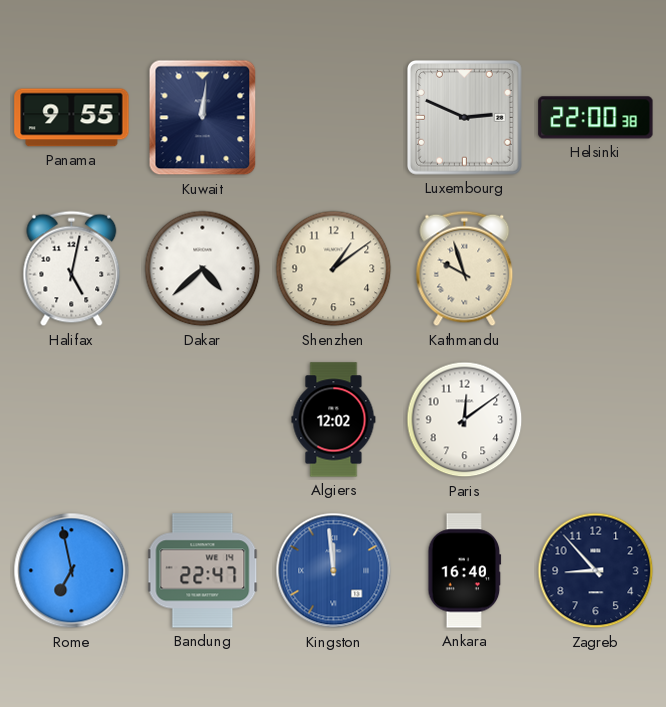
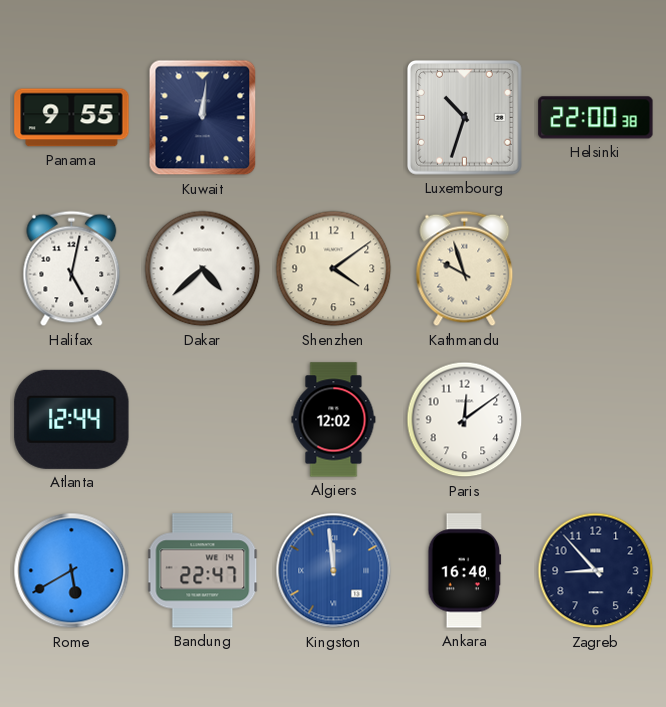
Luxembourg: 2:49 -> 10:33 (465, 118)
Shenzhen: 1:09 -> 4:09 (334, 269)
Atlanta: none -> 12:44 (72, 419)
Rome: 6:58 -> 5:40 (72, 571)
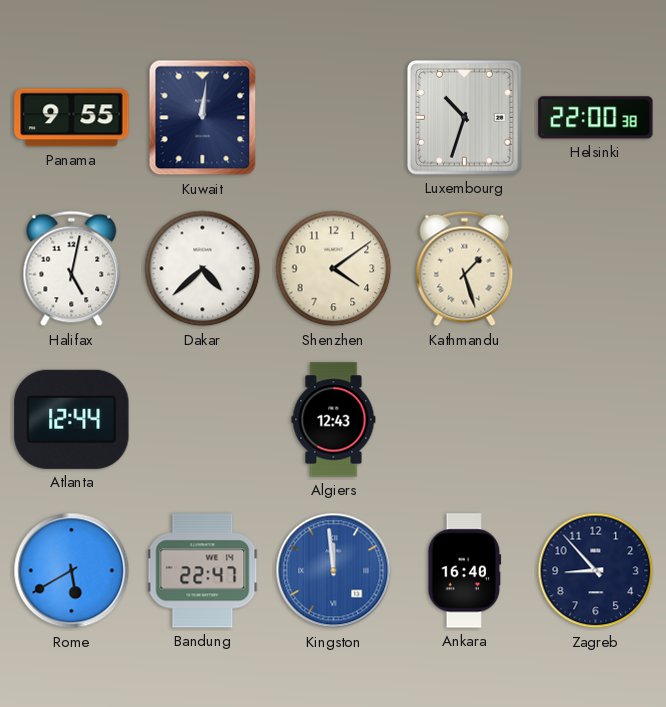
Kathmandu: 9:57 -> 1:27 (465, 269)
Algiers: 12:02 -> 12:43 (334, 420)
Paris: 12:09 -> none (465, 420)
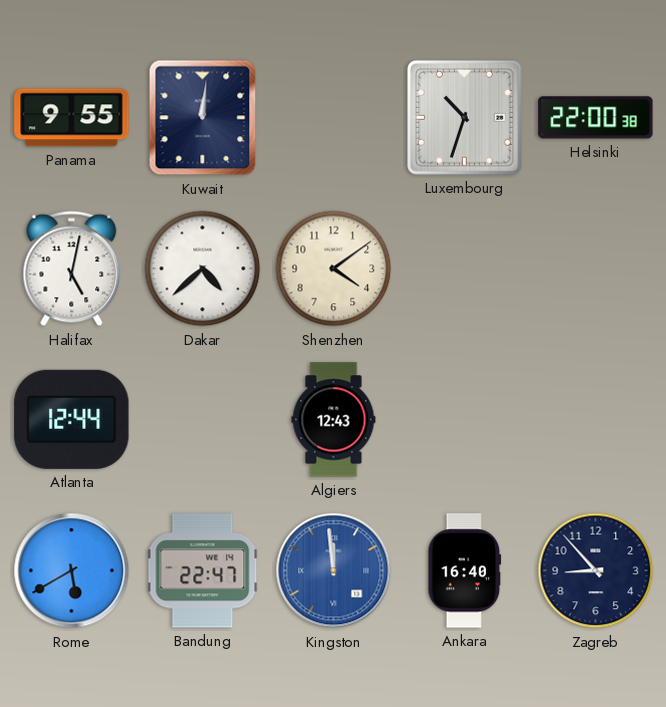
Kathmandu: 1:27 -> none (465, 269)
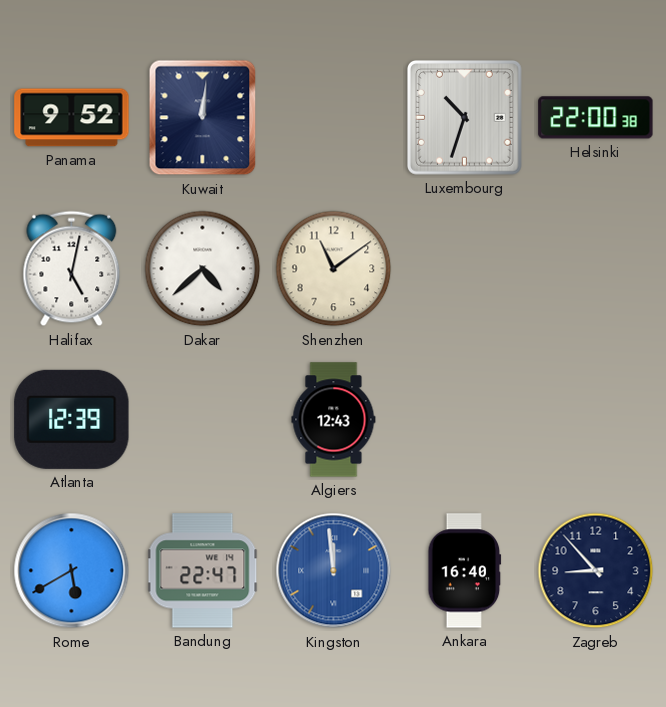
Panama: 9:55 -> 9:52 (72, 118)
Shenzhen: 4:09 -> 11:09 (334, 269)
Atlanta: 12:44 -> 12:39 (72, 419)
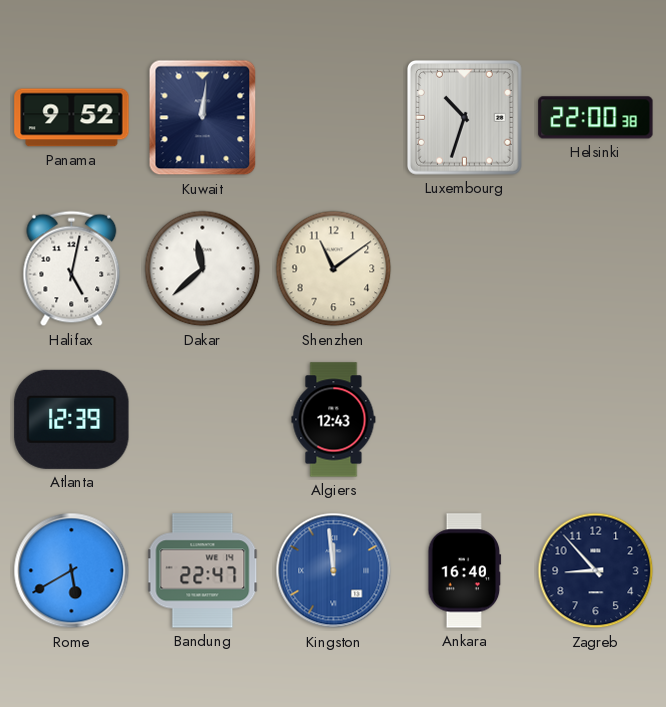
Dakar: 4:38 -> 11:38 (203, 269)
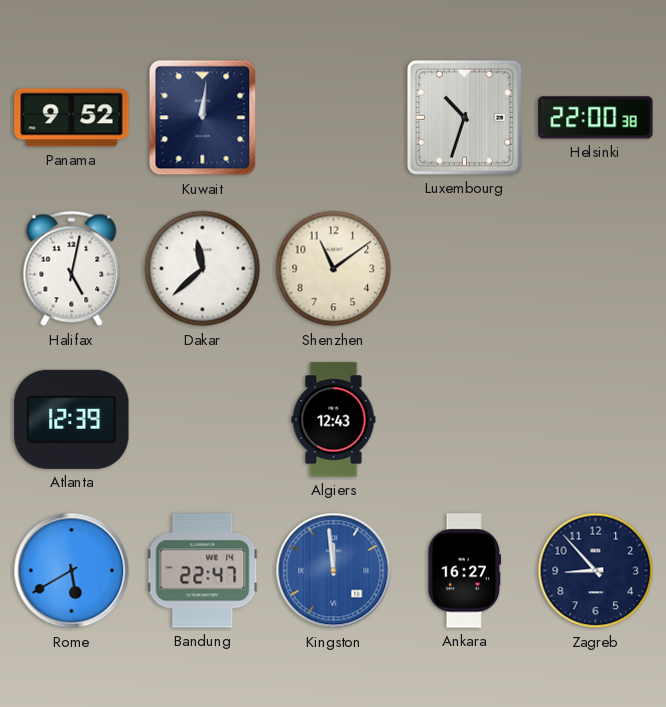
Ankara: 16:40 -> 16:27 (465, 571)
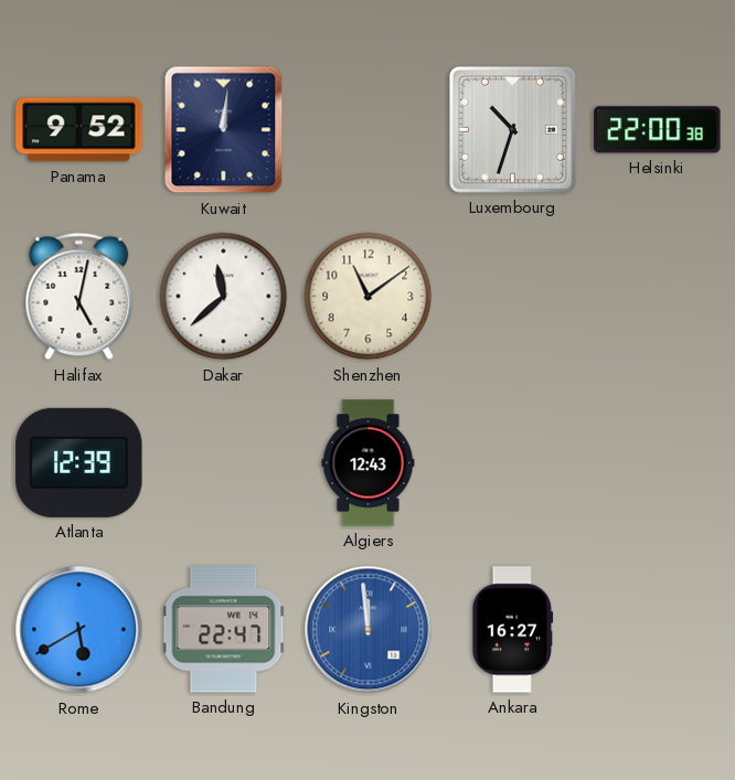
Zagreb: 8:53 -> none (596, 571)
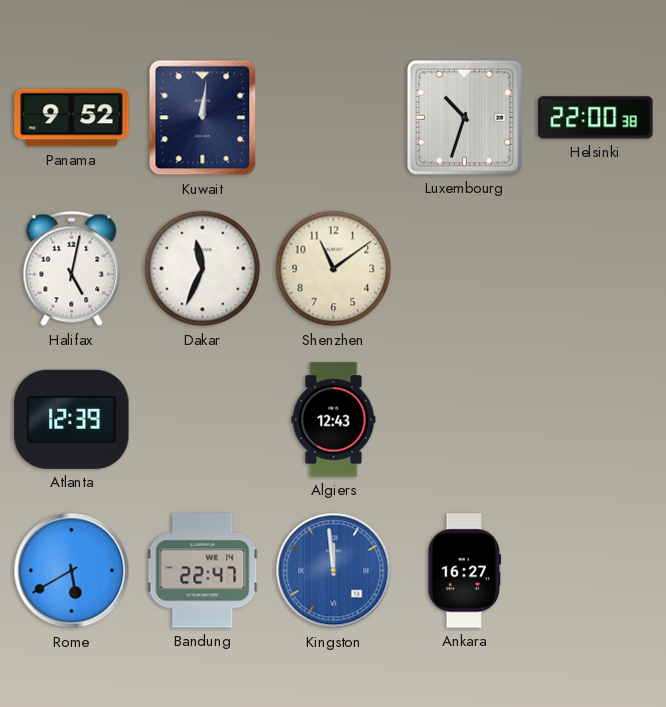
Dakar: 11:38 -> 11:34 (203, 269)
